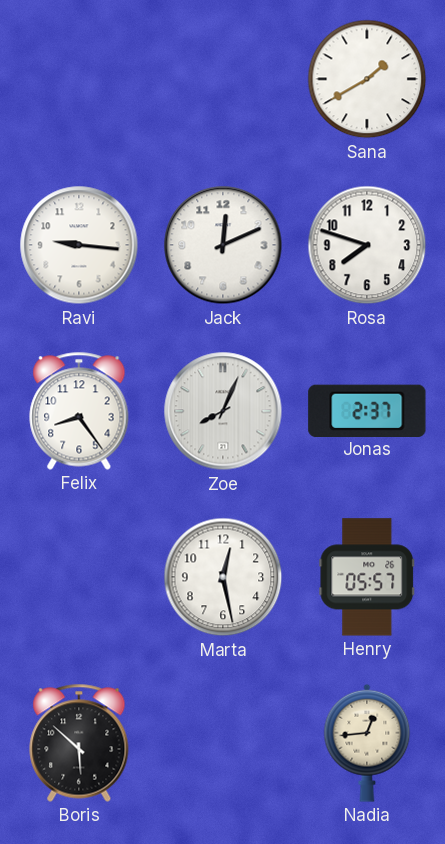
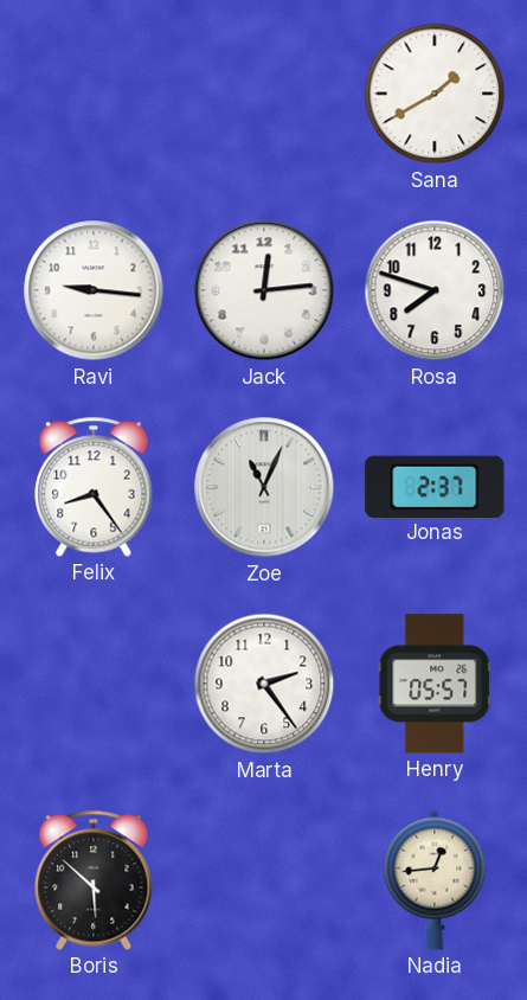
Jack: 12:11 -> 12:14 (264, 290)
Zoe: 8:04 -> 11:04 (264, 487)
Marta: 12:28 -> 2:24 (264, 684)
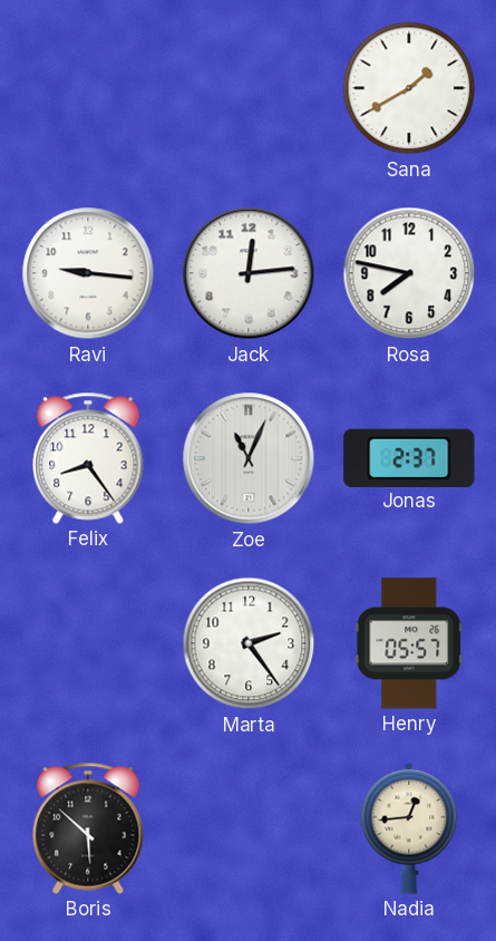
Rosa: 7:48 -> 7:47 (409, 273)
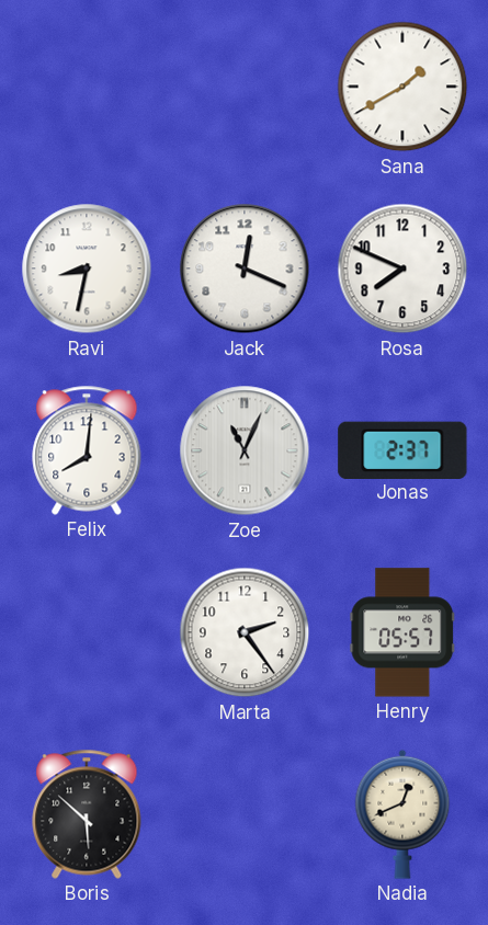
Ravi: 9:16 -> 8:32 (87, 269)
Jack: 12:14 -> 12:19 (245, 269)
Rosa: 7:47 -> 7:49 (402, 269)
Felix: 8:24 -> 8:01 (87, 450)
Nadia: 12:44 -> 12:41 (402, 814)
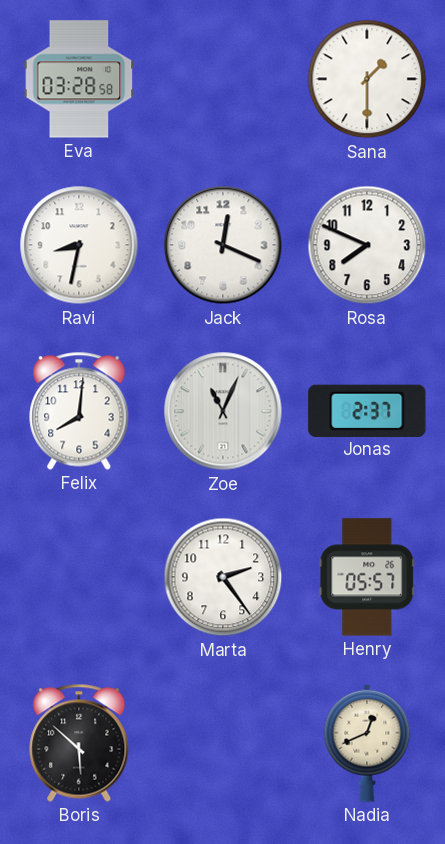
Eva: none -> 03:28 (79, 79)
Sana: 1:40 -> 1:30 (367, 79)
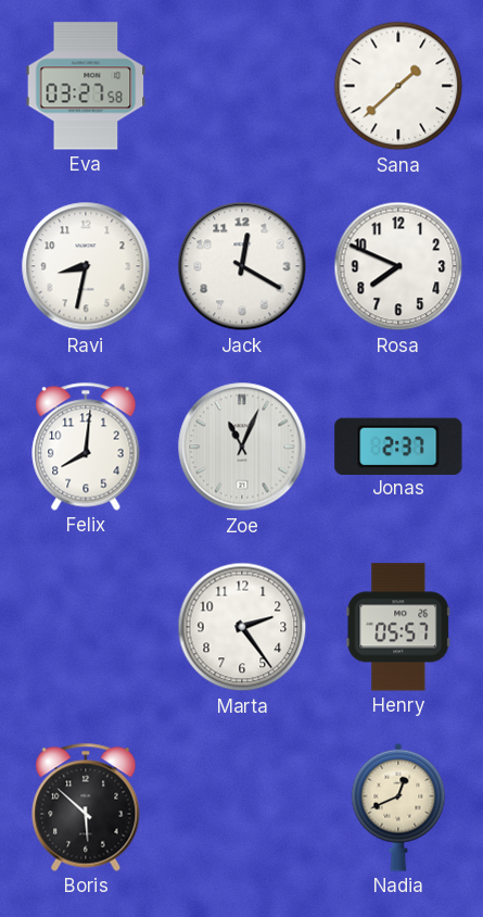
Eva: 03:28 -> 03:27 (86, 86)
Sana: 1:30 -> 1:38 (398, 86)
Jack: 12:19 -> 12:20 (242, 266)
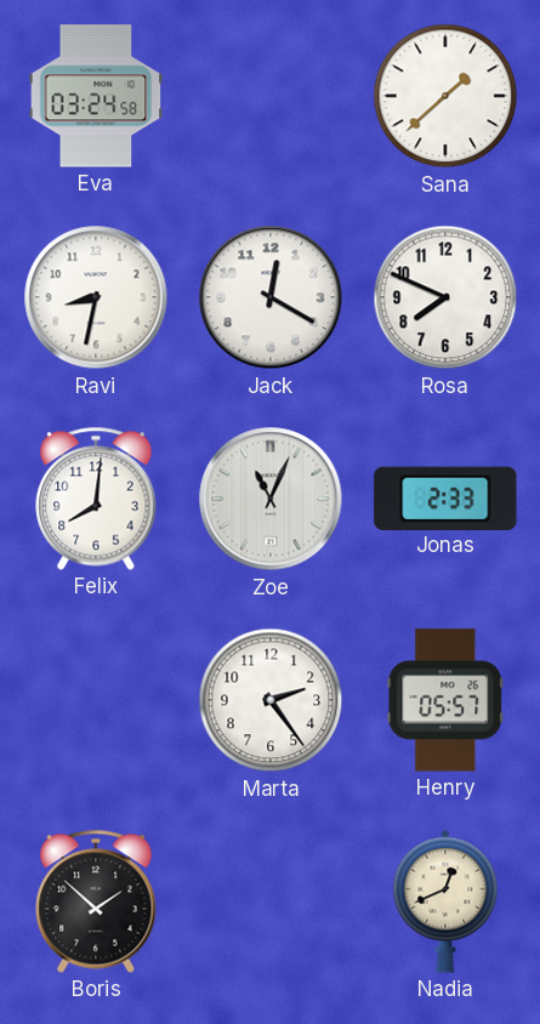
Eva: 03:27 -> 03:24 (96, 96)
Jonas: 2:37 -> 2:33 (445, 497)
Boris: 5:52 -> 1:52 (96, 901)
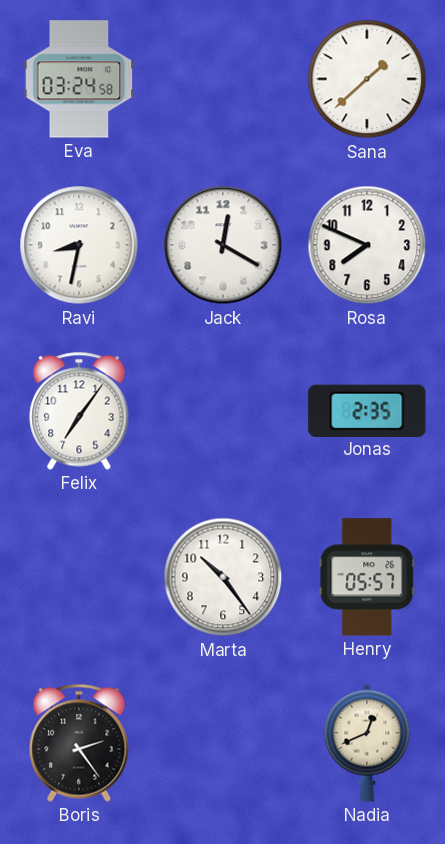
Felix: 8:01 -> 7:06 (79, 411)
Zoe: 11:04 -> none (271, 499)
Jonas: 2:33 -> 2:35 (367, 410)
Marta: 2:24 -> 10:24 (223, 577)
Boris: 1:52 -> 2:24 (79, 743)
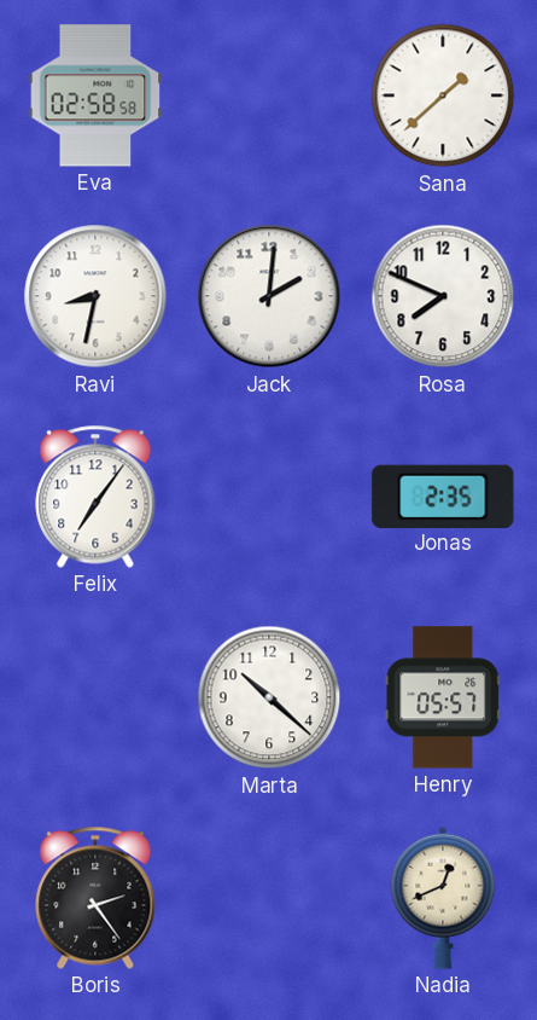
Eva: 03:24 -> 02:58 (95, 95)
Jack: 12:20 -> 2:01 (269, 296)
Marta: 10:24 -> 10:22 (269, 697)
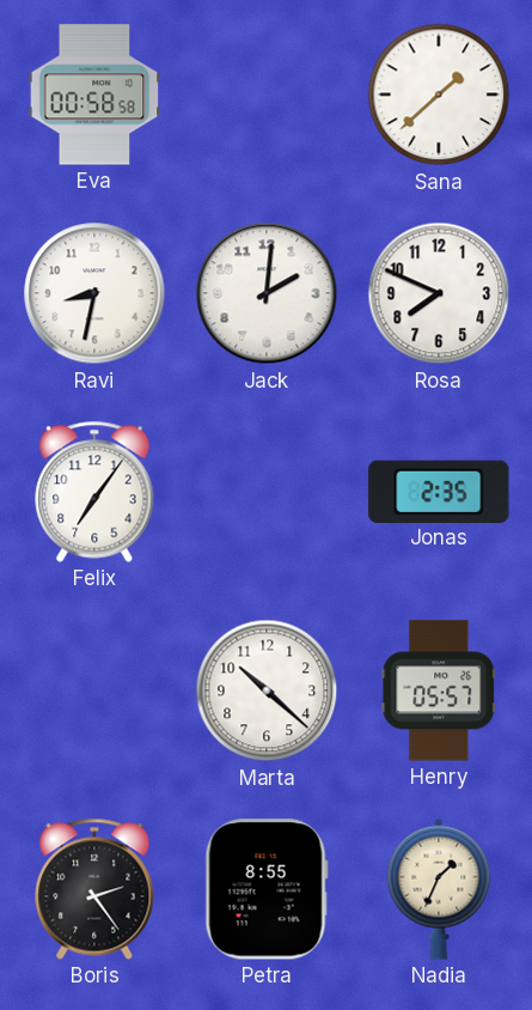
Eva: 02:58 -> 00:58 (94, 95)
Petra: none -> 8:55 (267, 889)
Nadia: 12:41 -> 1:34 (439, 889)
